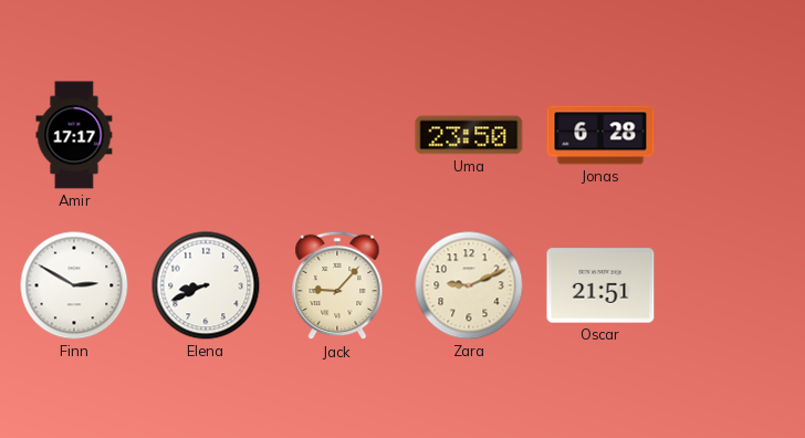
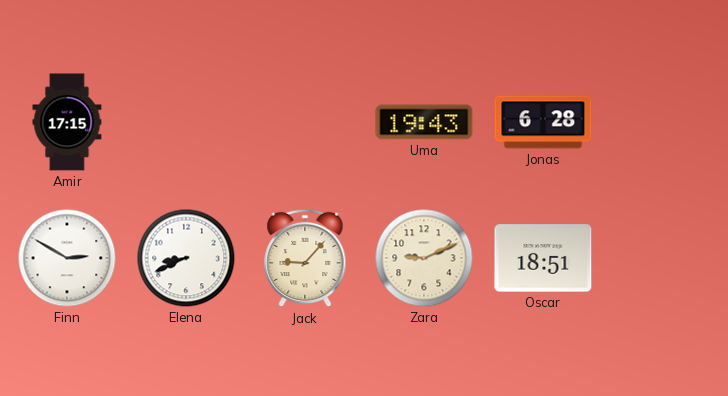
Amir: 17:17 -> 17:15 (67, 122)
Uma: 23:50 -> 19:43 (424, 122)
Oscar: 21:51 -> 18:51 (543, 258)
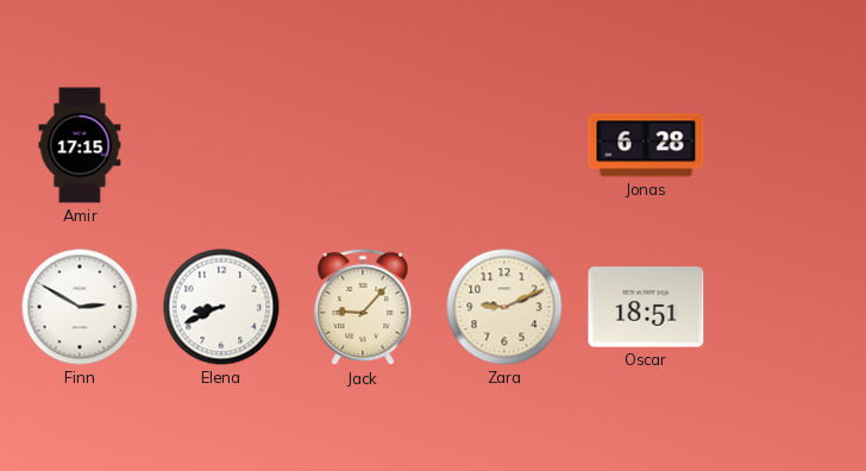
Uma: 19:43 -> none (424, 122)
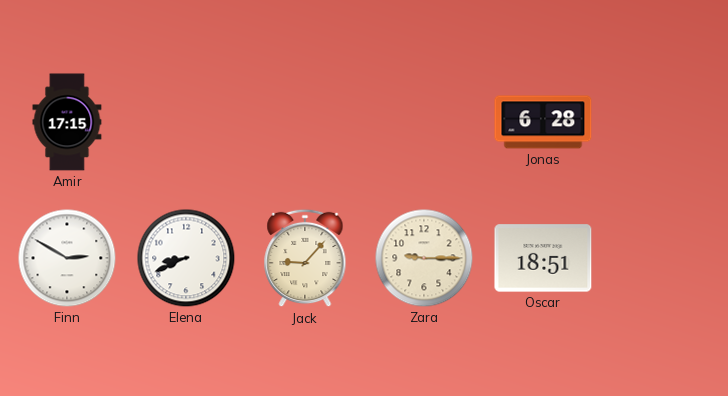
Zara: 9:11 -> 9:15 (424, 258)
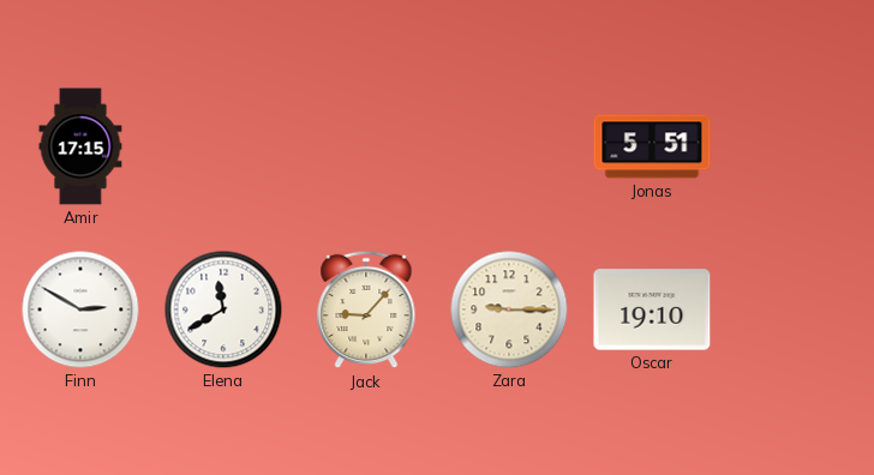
Jonas: 6:28 -> 5:51 (652, 146)
Elena: 8:41 -> 11:40 (223, 309)
Oscar: 18:51 -> 19:10 (652, 309)
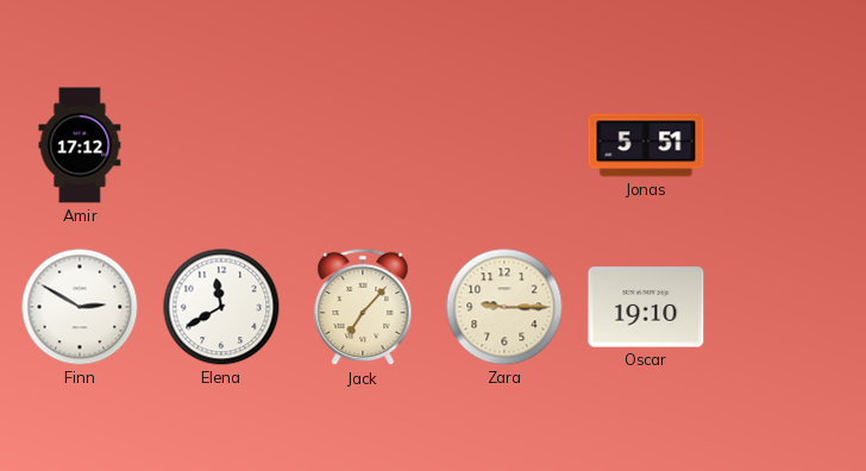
Amir: 17:15 -> 17:12 (80, 145)
Jack: 9:07 -> 7:07 (363, 307)
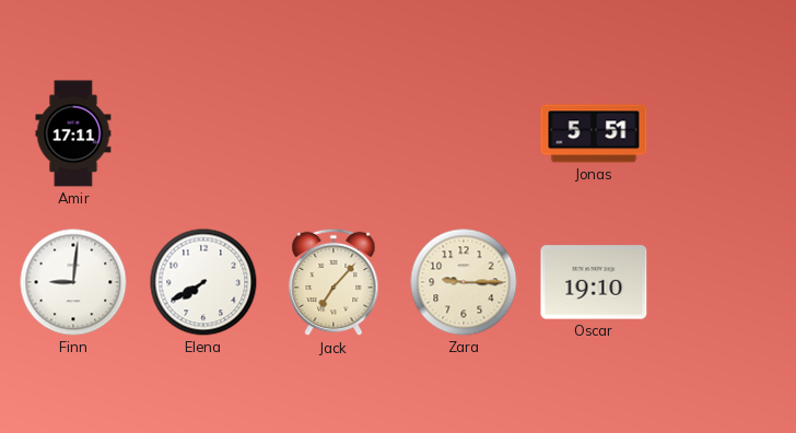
Amir: 17:12 -> 17:11 (73, 133)
Finn: 2:50 -> 9:01 (73, 282)
Elena: 11:40 -> 7:40 (203, 282)
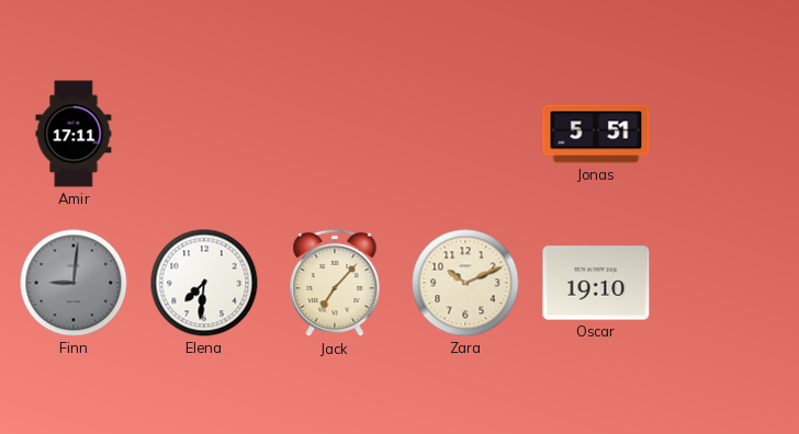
Finn dial: white -> grey (74, 283)
Elena: 7:40 -> 7:31 (204, 283)
Zara: 9:15 -> 10:11 (465, 283)
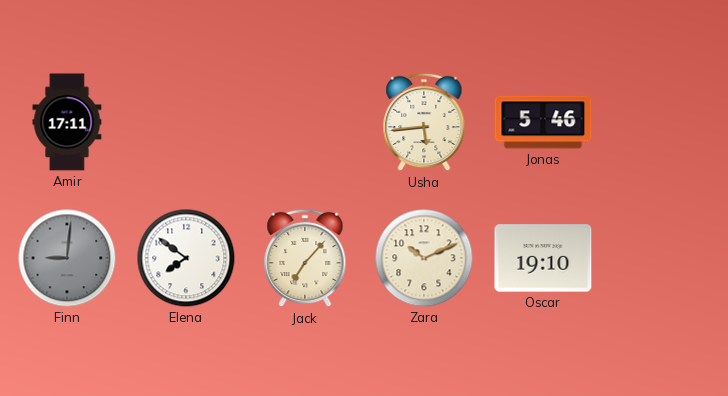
Usha: none -> 5:44 (424, 122)
Jonas: 5:51 -> 5:46 (543, 122)
Elena: 7:31 -> 7:51 (186, 258)
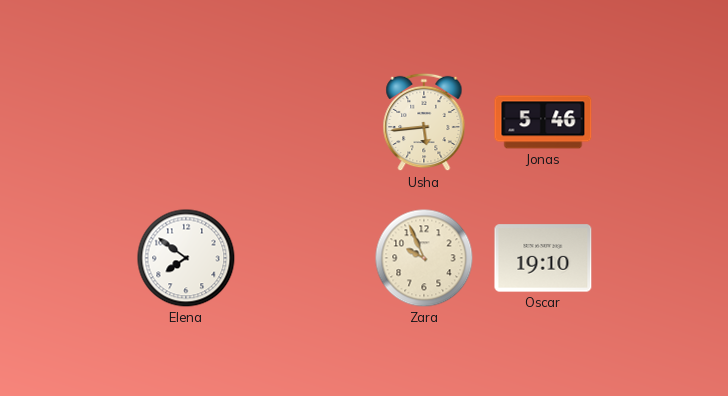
Amir: 17:11 -> none (67, 122)
Finn: 9:01 -> none (67, 258)
Jack: 7:07 -> none (305, 258)
Zara: 10:11 -> 9:56 (424, 258)
